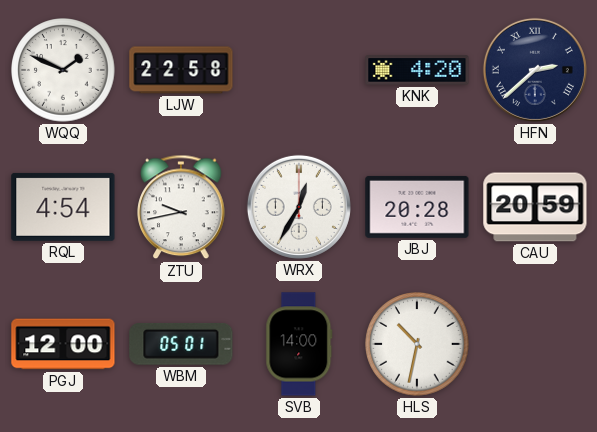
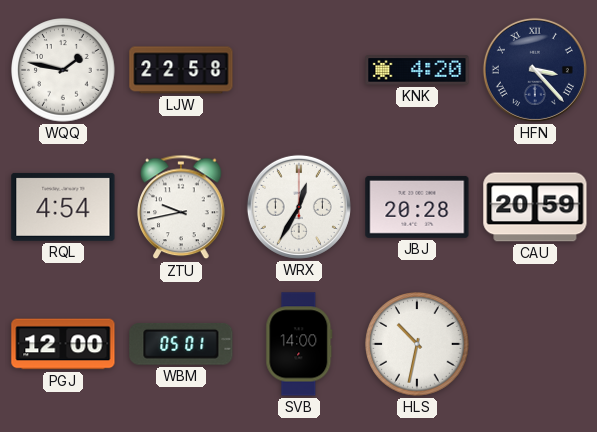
WQQ: 1:49 -> 1:47 (63, 70)
HFN: 2:38 -> 3:23 (535, 70)
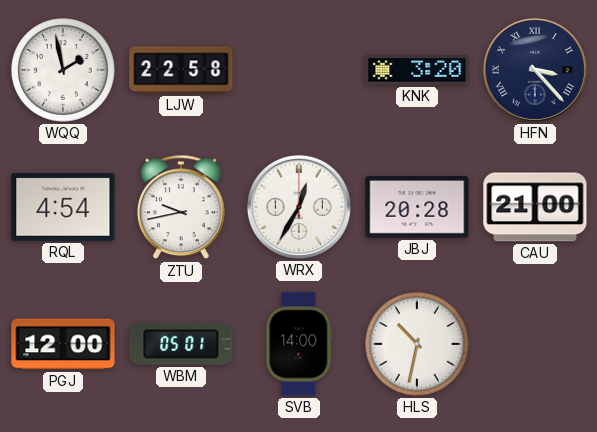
WQQ: 1:47 -> 1:58 (63, 70)
KNK: 4:20 -> 3:20 (417, 70)
CAU: 20:59 -> 21:00 (535, 207)
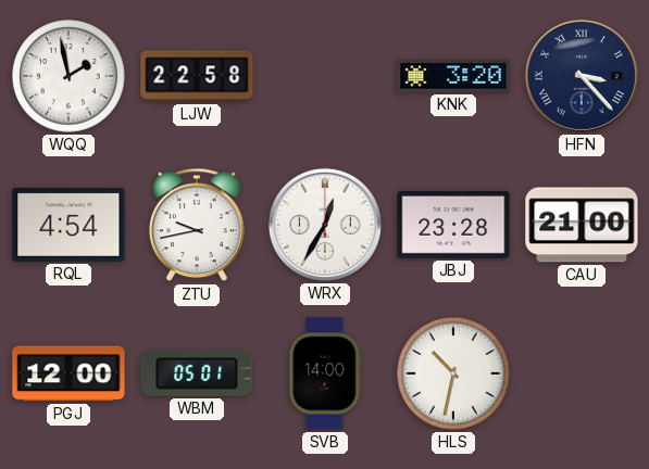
JBJ: 20:28 -> 23:28 (453, 225)
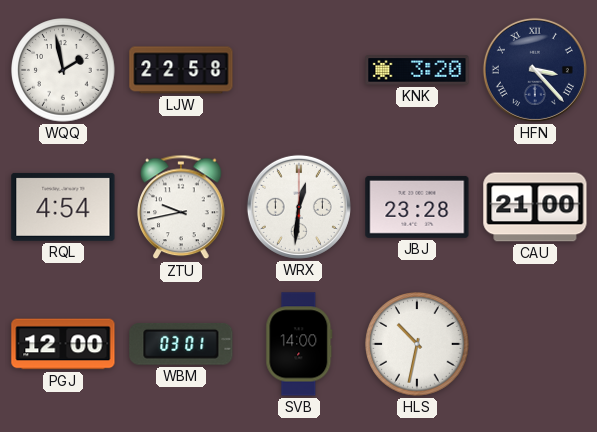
WRX: 12:35 -> 12:31 (299, 207)
WBM: 05:01 -> 03:01 (181, 344)
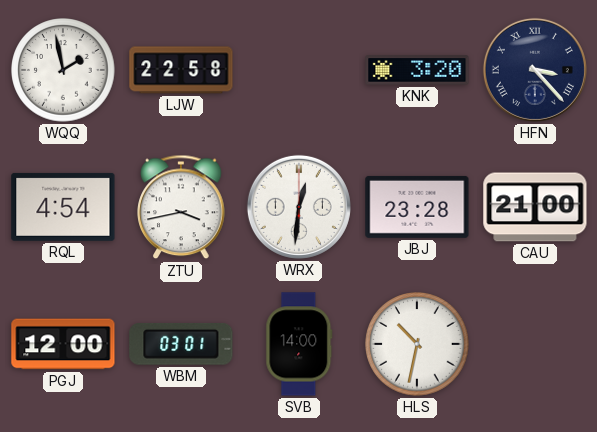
ZTU: 9:43 -> 3:43 (181, 207)
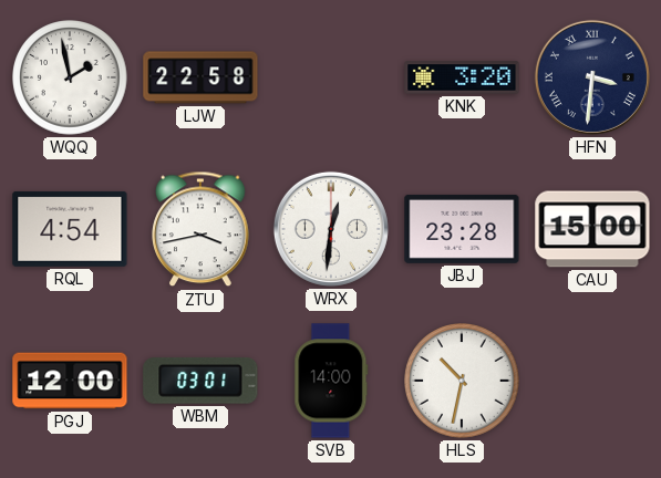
HFN: 3:23 -> 3:31 (592, 77)
CAU: 21:00 -> 15:00 (592, 229)
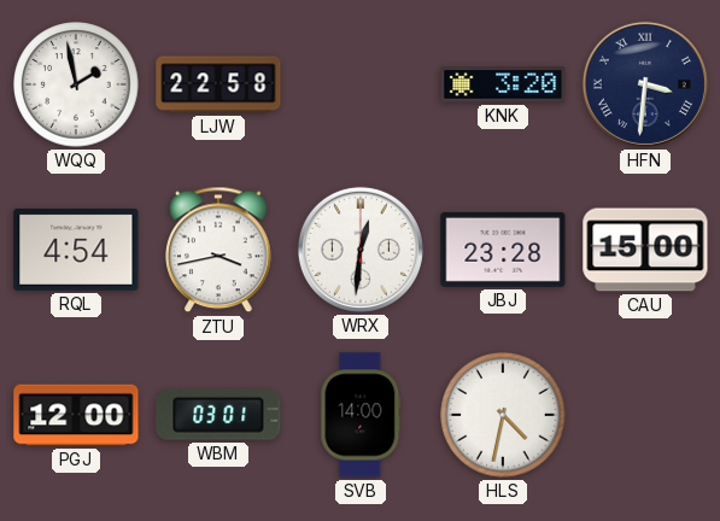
HLS: 10:32 -> 4:32 (503, 415)
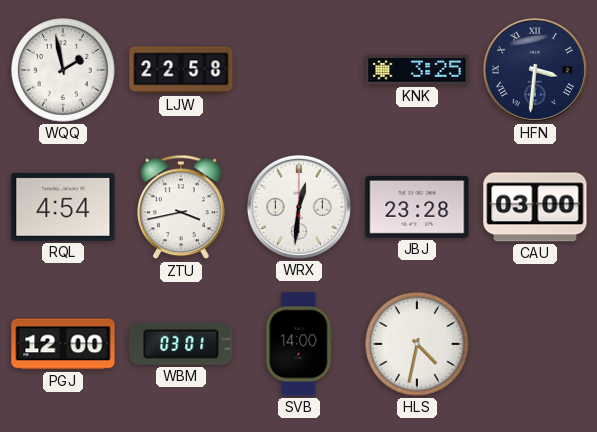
KNK: 3:20 -> 3:25 (417, 70)
CAU: 15:00 -> 03:00 (535, 207)
